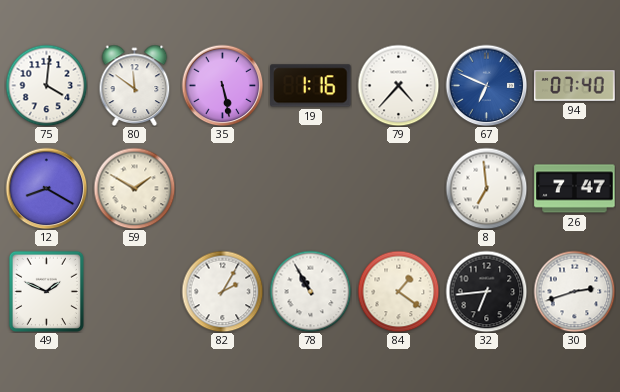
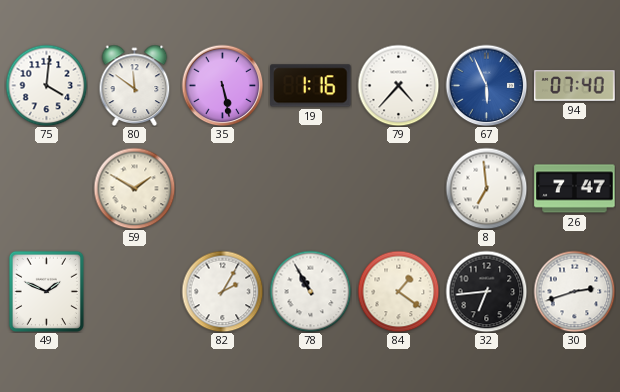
67: 6:49 -> 5:56 (486, 85)
12: 8:20 -> none (46, 188)
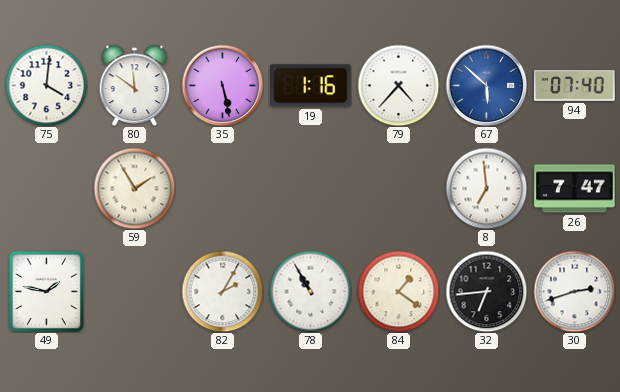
67: 5:56 -> 5:52 (486, 85)
59: 1:50 -> 1:55 (134, 188)
49: 1:49 -> 1:47 (46, 291)
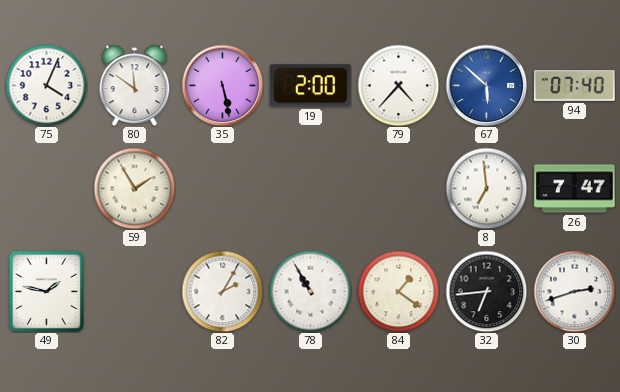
75: 4:01 -> 4:04 (46, 85)
19: 1:16 -> 2:00 (311, 86)
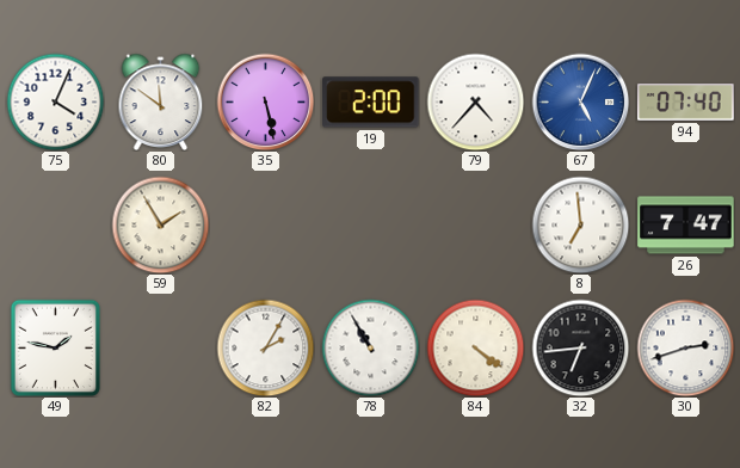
67: 5:52 -> 5:04 (580, 101)
84: 1:21 -> 4:21 (475, 347)
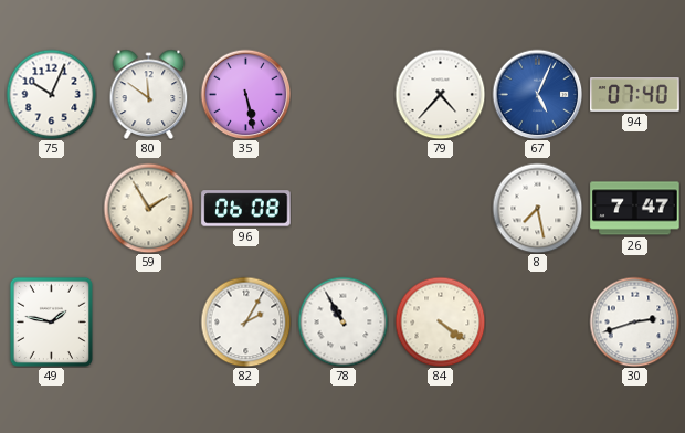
75: 4:04 -> 10:04 (51, 94)
19: 2:00 -> none (371, 103)
96: none -> 06:08 (246, 209)
8: 6:59 -> 7:28 (537, 208)
32: 6:44 -> none (580, 347)
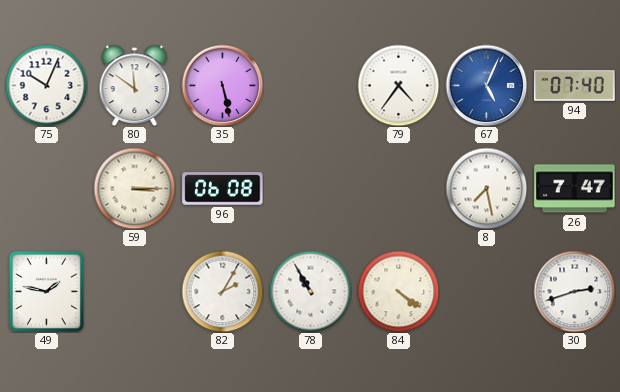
79: 4:37 -> 4:36 (398, 85)
59: 1:55 -> 3:15 (134, 188)
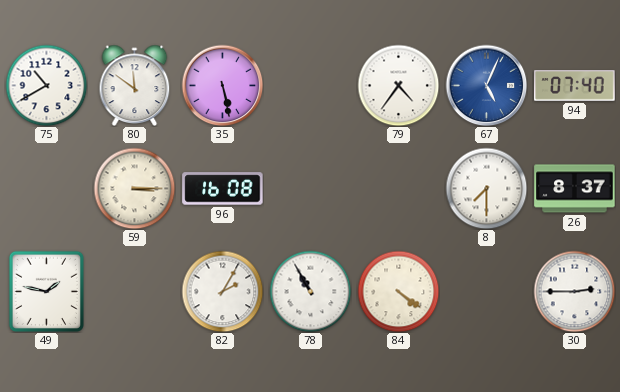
75: 10:04 -> 10:40 (46, 85)
96: 06:08 -> 16:08 (223, 189)
8: 7:28 -> 7:30 (486, 188)
26: 7:47 -> 8:37 (575, 189)
30: 2:42 -> 2:45 (574, 291)
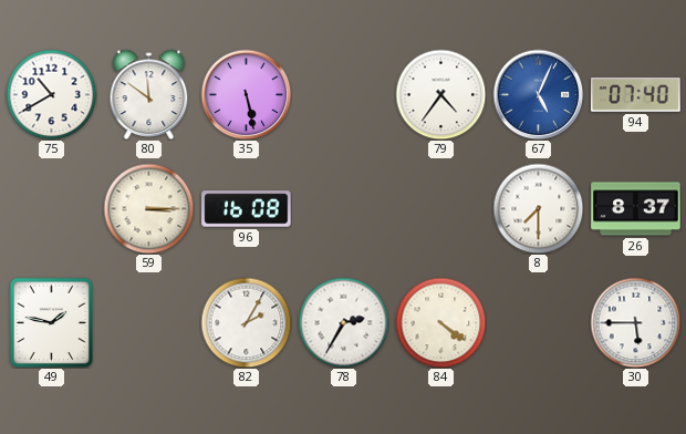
78: 10:55 -> 2:35 (343, 322)
30: 2:45 -> 5:45 (635, 322)
